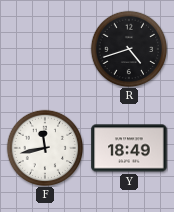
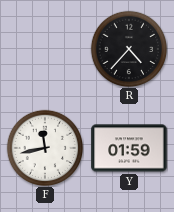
R: 4:42 -> 4:37 (129, 49)
Y: 18:49 -> 01:59 (129, 148)
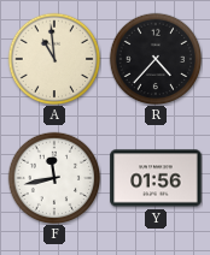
A: none -> 10:59 (54, 59)
Y: 01:59 -> 01:56 (156, 178)
